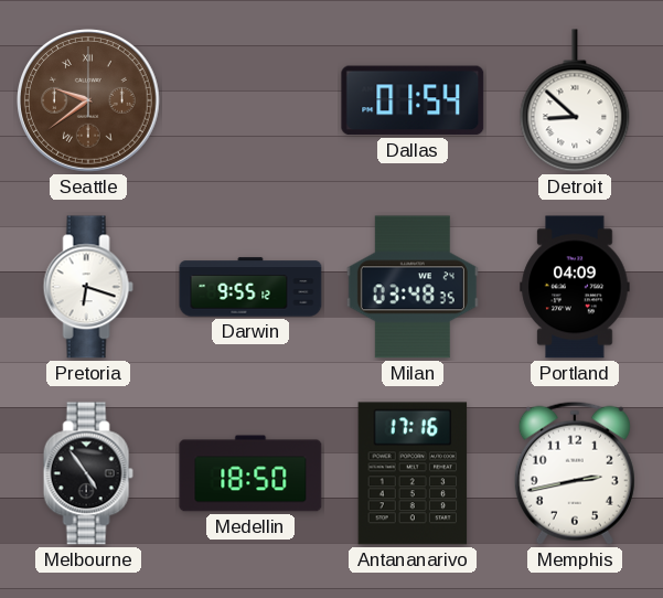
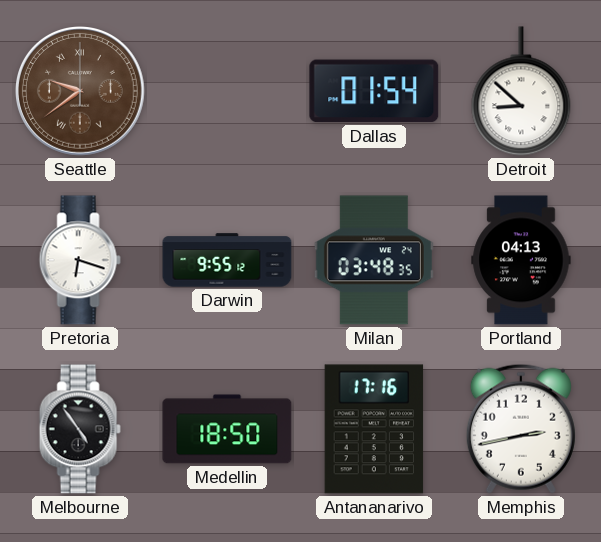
Portland: 04:09 -> 04:13 (521, 260)
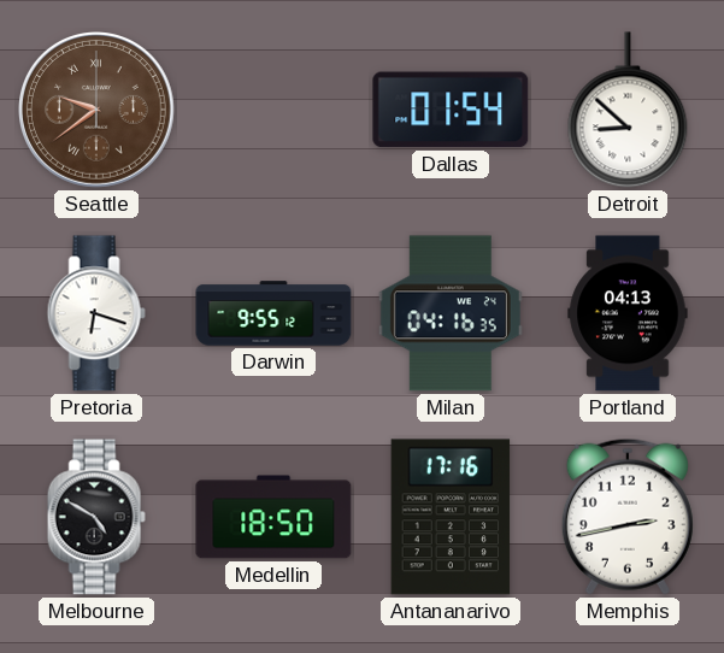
Milan: 03:48 -> 04:16 (451, 313)
Melbourne: 4:54 -> 4:50 (96, 517)
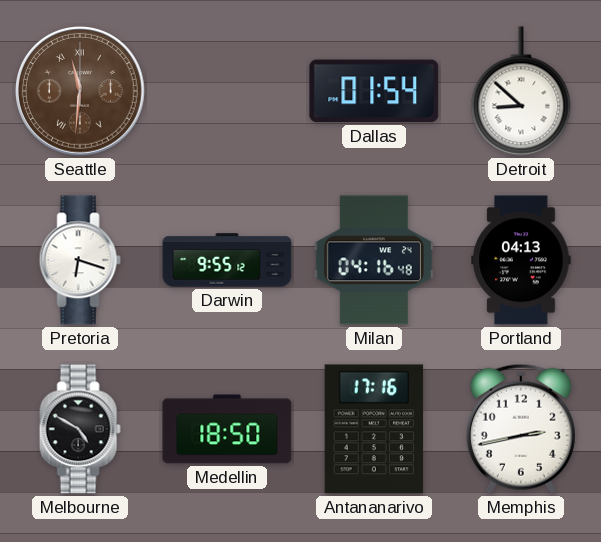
Seattle: 9:39 -> 11:31 (81, 92)
Milan: 04:16:35 -> 04:16:48 (374, 260)
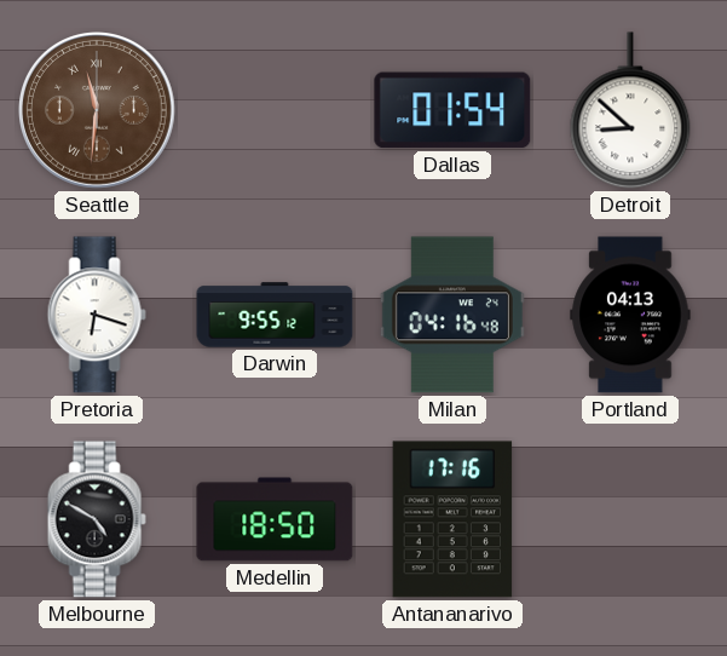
Memphis: 2:43 -> none (521, 429)
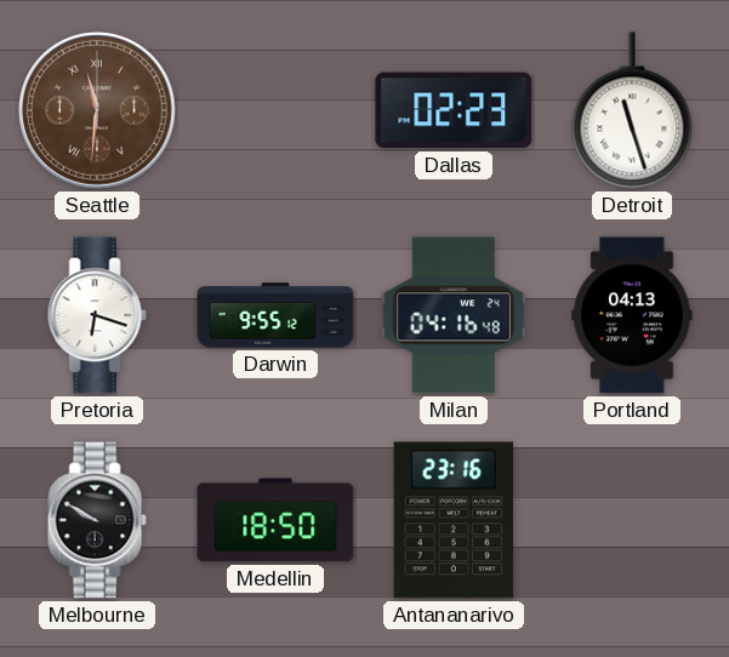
Dallas: 01:54 -> 02:23 (454, 110)
Detroit: 8:52 -> 11:27 (632, 110)
Melbourne: 4:50 -> 9:50 (97, 520)
Antananarivo: 17:16 -> 23:16 (454, 520)
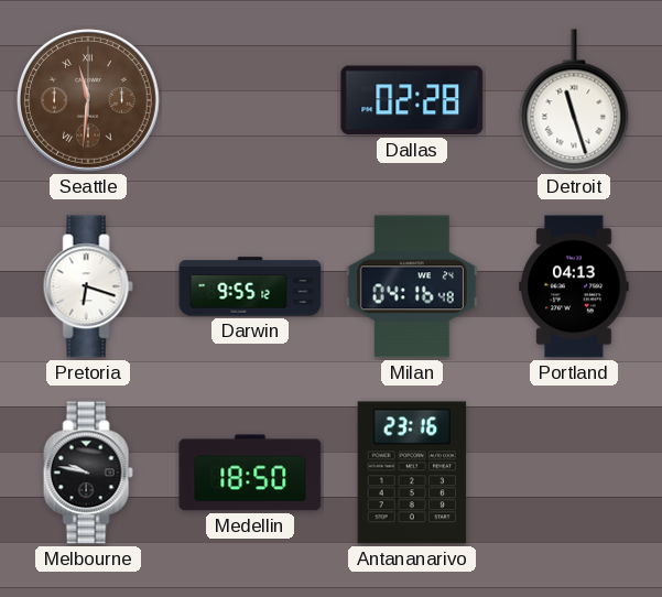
Dallas: 02:23 -> 02:28 (412, 100)
Melbourne: 9:50 -> 9:47 (88, 473)
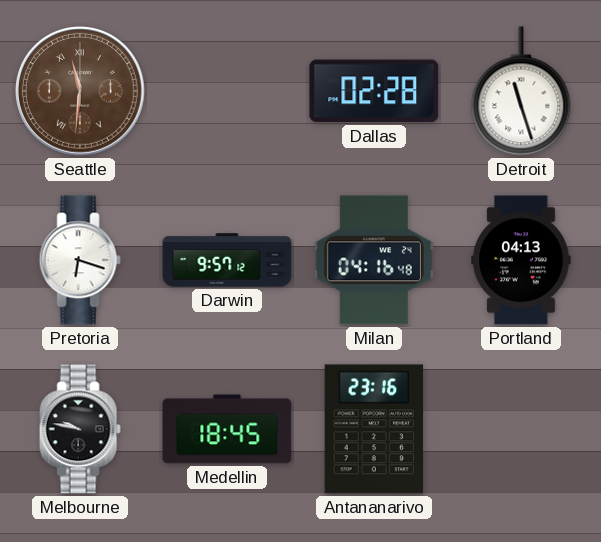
Darwin: 9:55 -> 9:57 (227, 260)
Medellin: 18:50 -> 18:45 (227, 429)
